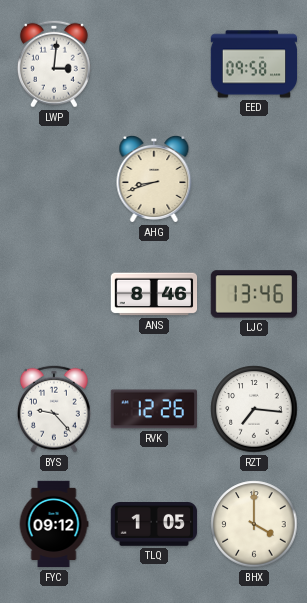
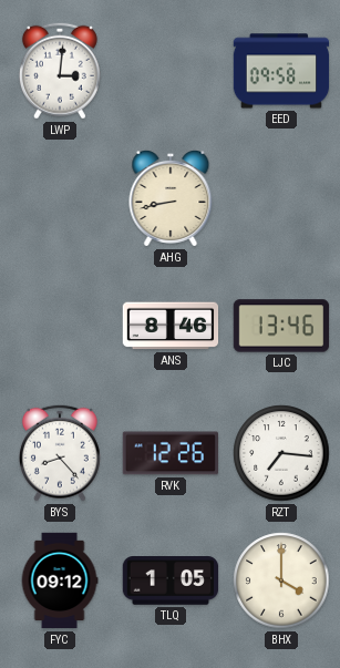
AHG: 8:42 -> 8:43 (171, 199)
BYS: 9:23 -> 8:23 (60, 453)
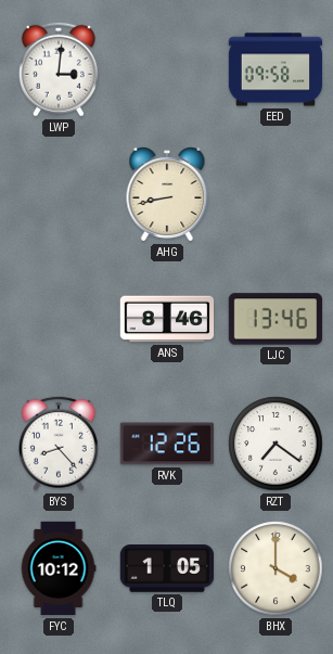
RZT: 7:16 -> 7:21 (276, 444)
FYC: 09:12 -> 10:12 (59, 568)
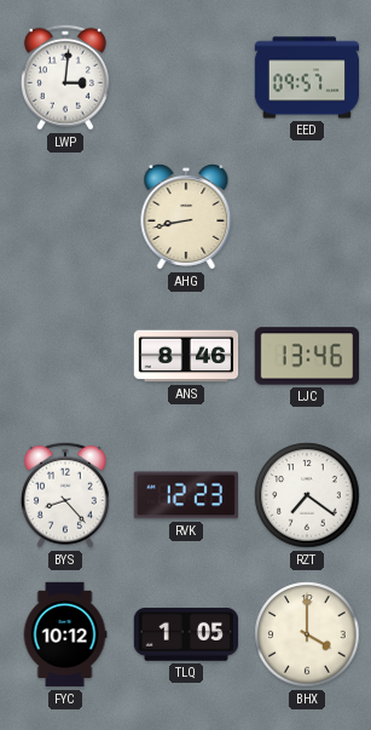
EED: 09:58 -> 09:57 (307, 77)
RVK: 12:26 -> 12:23 (185, 495)
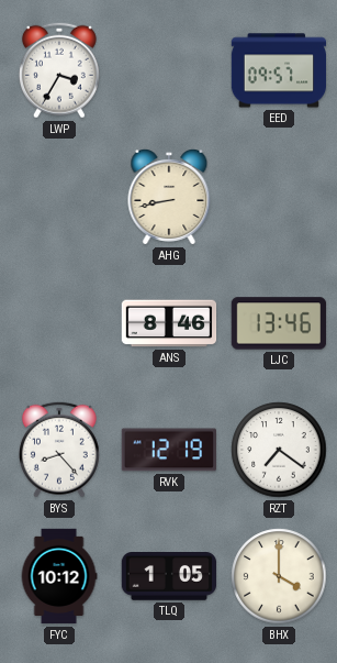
LWP: 3:01 -> 3:35 (59, 70)
RVK: 12:23 -> 12:19 (168, 450)
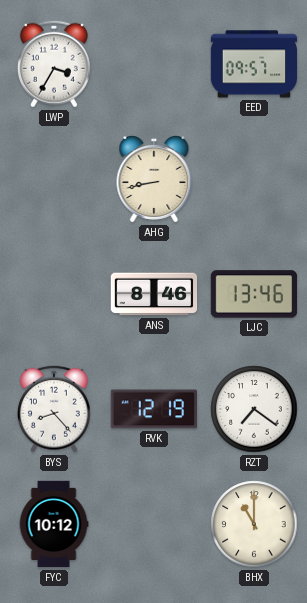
TLQ: 1:05 -> none (169, 576)
BHX: 4:00 -> 11:00 (254, 524)
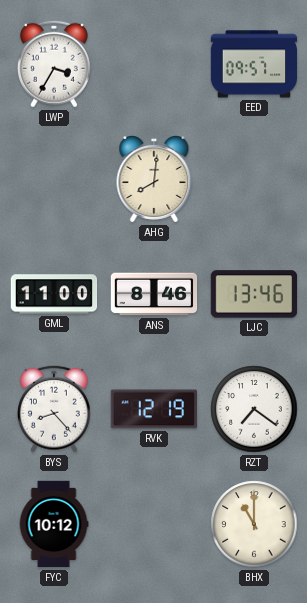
AHG: 8:43 -> 8:01 (154, 180)
GML: none -> 11:00 (54, 294)
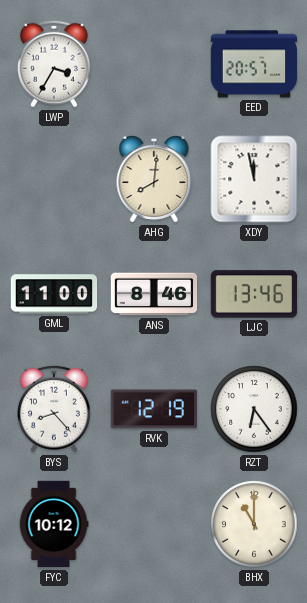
EED: 09:57 -> 20:57 (254, 64)
XDY: none -> 11:58 (254, 179)
RZT: 7:21 -> 6:24 (254, 409)
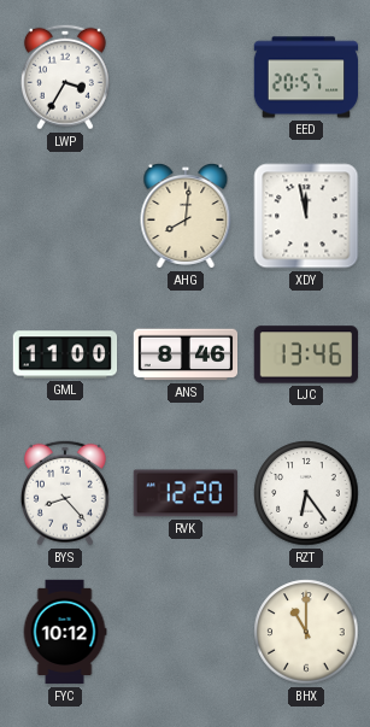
RVK: 12:19 -> 12:20 (184, 493)
